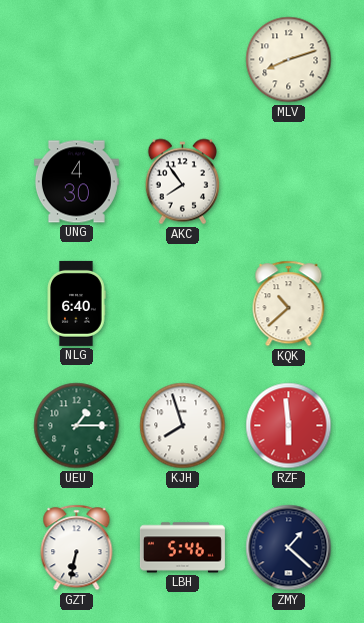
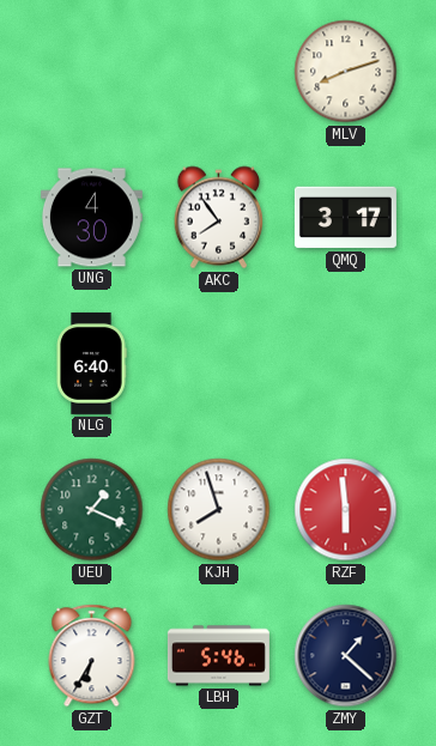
QMQ: none -> 3:17 (345, 218)
KQK: 10:38 -> none (289, 304)
UEU: 1:15 -> 1:19 (92, 510)
GZT: 6:32 -> 6:35 (92, 656)
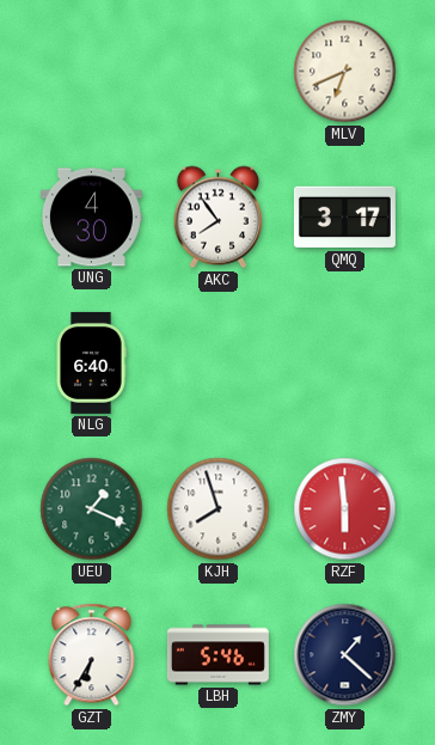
MLV: 8:12 -> 6:41 (345, 72)
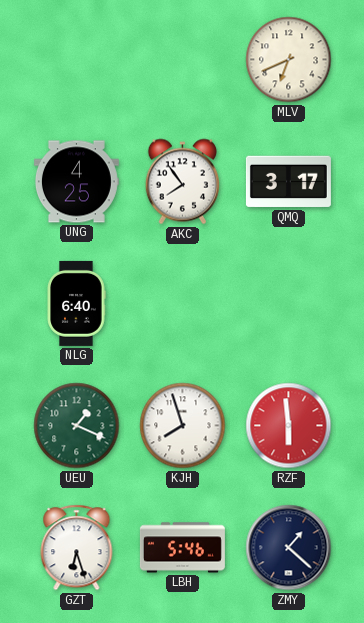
UNG: 4:30 -> 4:25 (76, 182)
GZT: 6:35 -> 6:27 (77, 548)
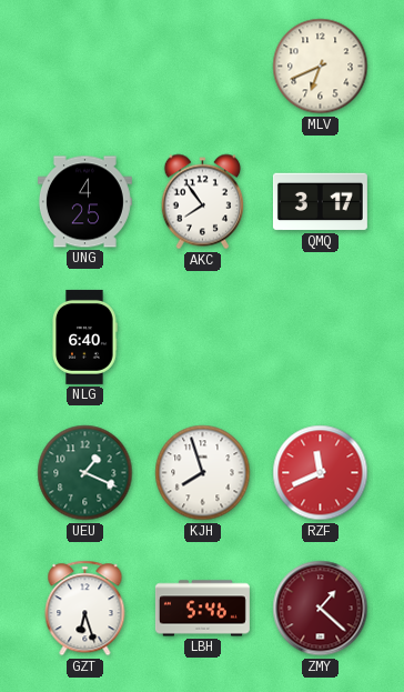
RZF: 5:59 -> 11:41 (321, 473)
ZMY dial: navy -> burgundy (321, 609)
